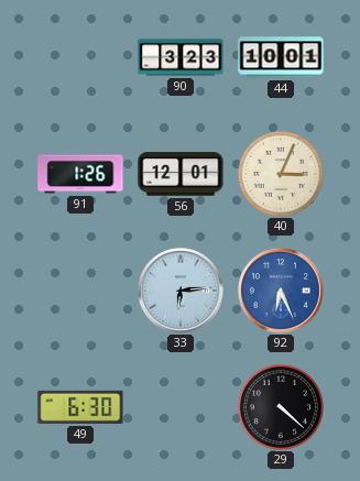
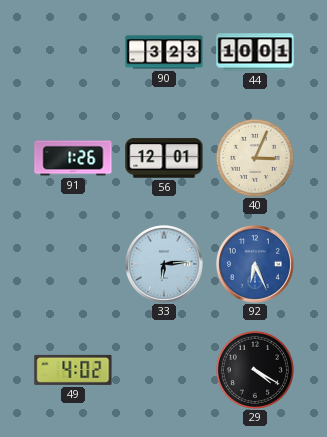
49: 6:30 -> 4:02 (73, 370)
29: 4:22 -> 4:20 (255, 370)
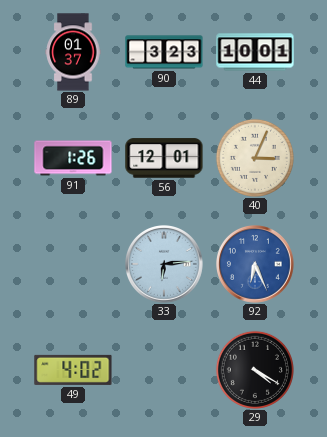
89: none -> 01:37 (73, 52)
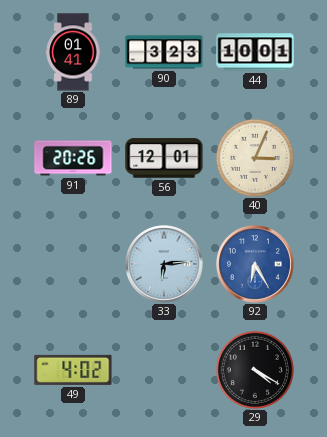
89: 01:37 -> 01:41 (73, 52)
91: 1:26 -> 20:26 (73, 158)
92: 6:26 -> 6:25 (256, 265)
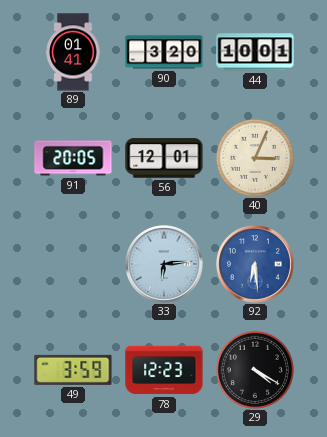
90: 3:23 -> 3:20 (164, 52)
91: 20:26 -> 20:05 (73, 158)
92: 6:25 -> 6:29 (256, 265)
49: 4:02 -> 3:59 (73, 370)
78: none -> 12:23 (164, 370)
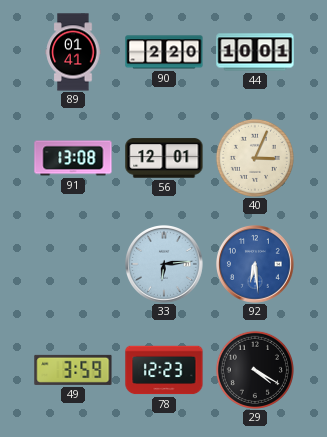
90: 3:20 -> 2:20 (164, 52)
91: 20:05 -> 13:08 (73, 158)
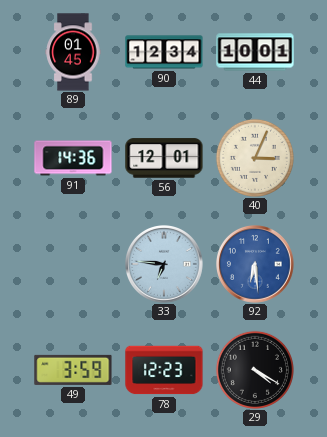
89: 01:41 -> 01:45 (73, 52)
90: 2:20 -> 12:34 (164, 52)
91: 13:08 -> 14:36 (73, 158)
33: 6:14 -> 6:46 (165, 265)
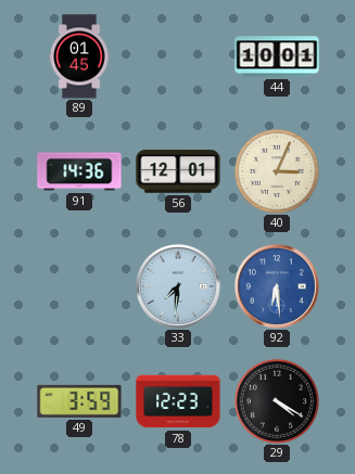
90: 12:34 -> none (164, 52)
33: 6:46 -> 7:31 (179, 287)
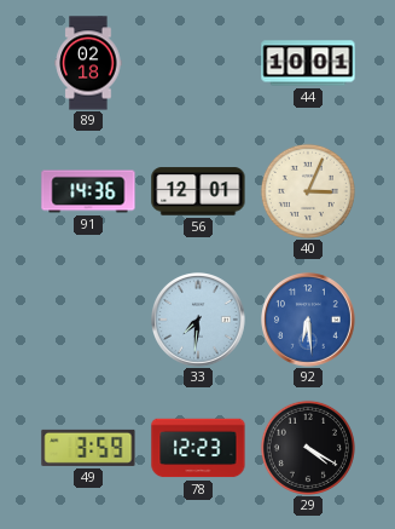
89: 01:45 -> 02:18 (88, 63)
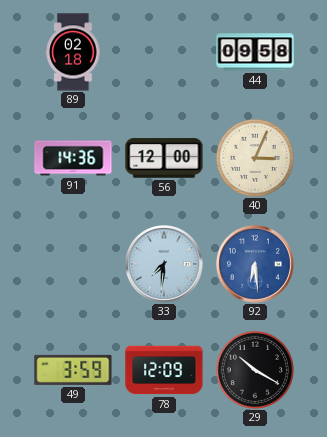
44: 10:01 -> 09:58 (255, 52)
56: 12:01 -> 12:00 (164, 158)
78: 12:23 -> 12:09 (164, 370)
29: 4:20 -> 10:20 (255, 370)
